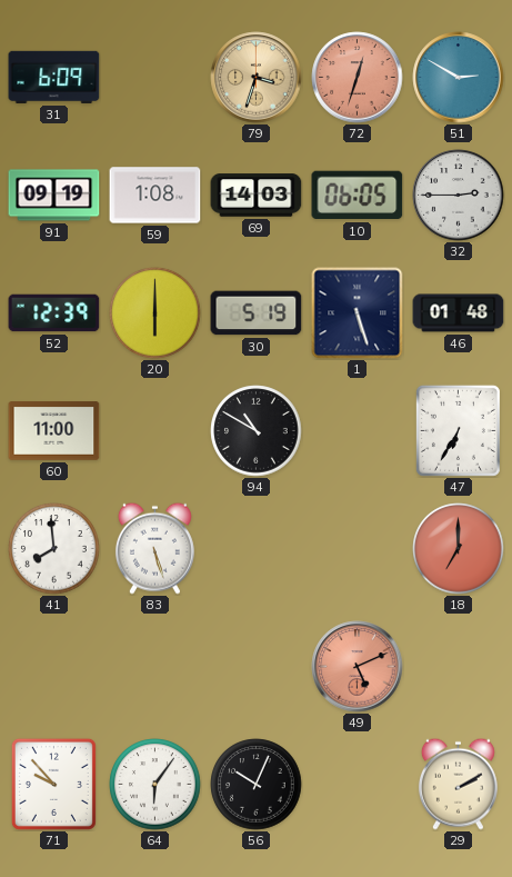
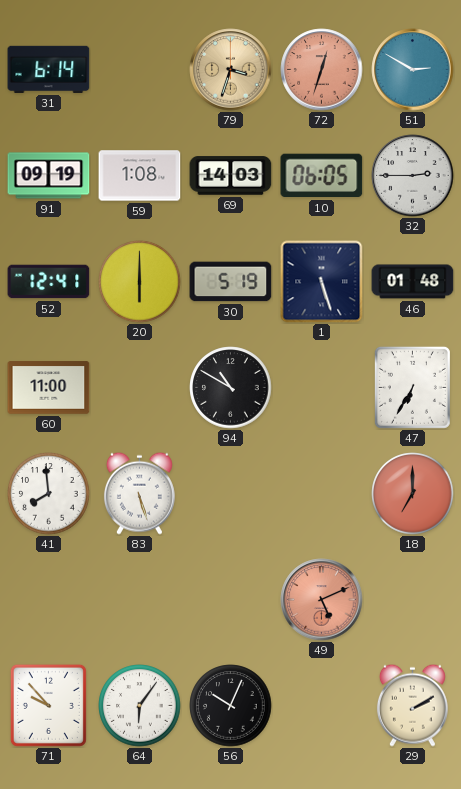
31: 6:09 -> 6:14 (49, 69)
52: 12:39 -> 12:41 (49, 282)
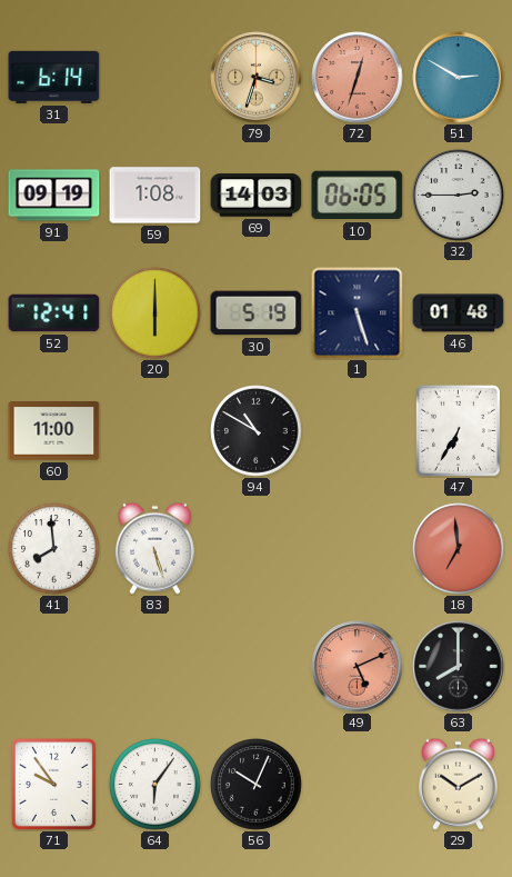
18: 7:00 -> 6:59 (459, 549)
63: none -> 8:00 (459, 667)
71: 9:53 -> 9:54 (53, 784)
29: 2:10 -> 10:10 (458, 784)
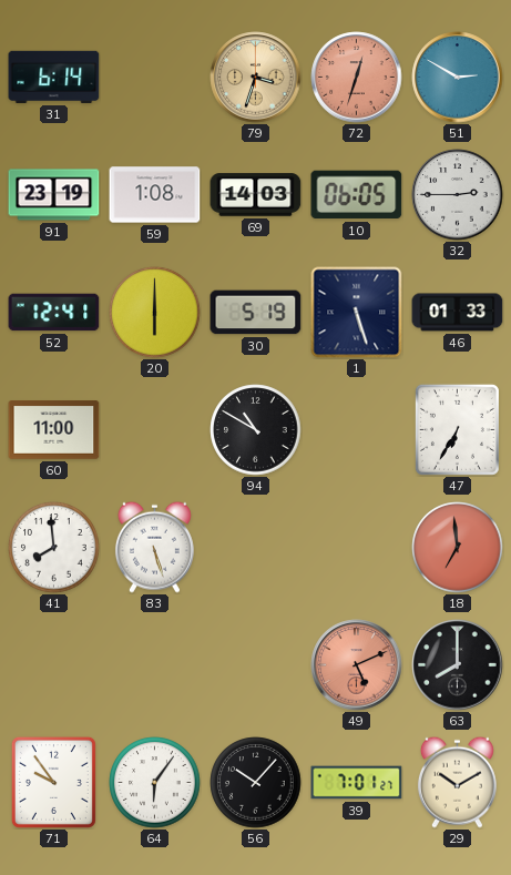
91: 09:19 -> 23:19 (54, 195)
46: 01:48 -> 01:33 (458, 313)
56: 10:04 -> 10:07 (256, 783)
39: none -> 7:01 (357, 783)
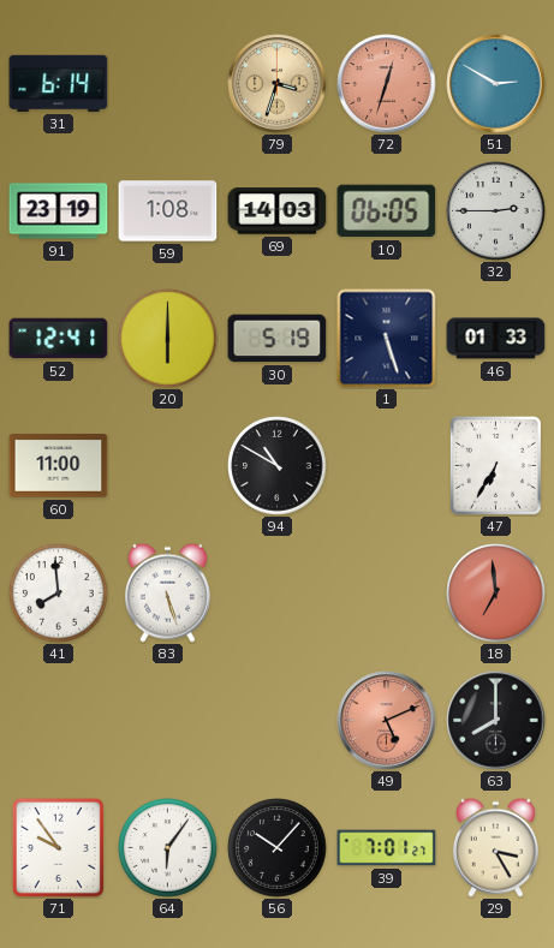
29: 10:10 -> 3:25 (495, 847)
